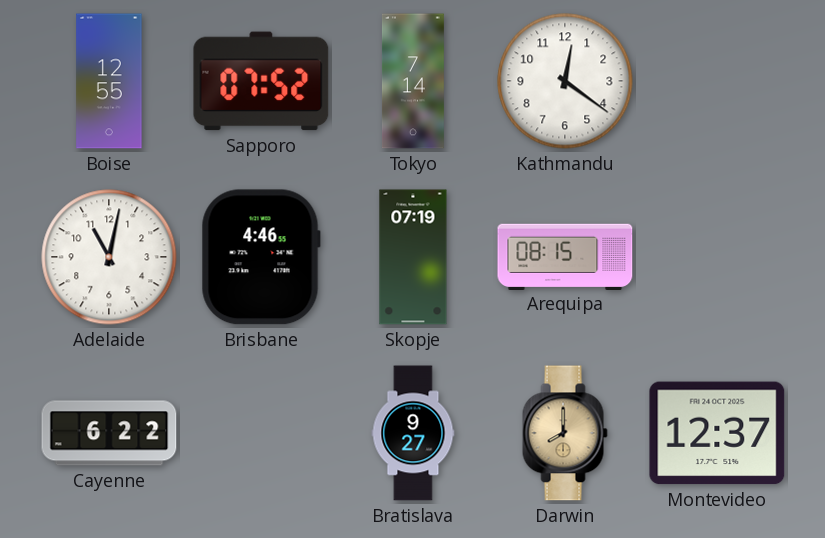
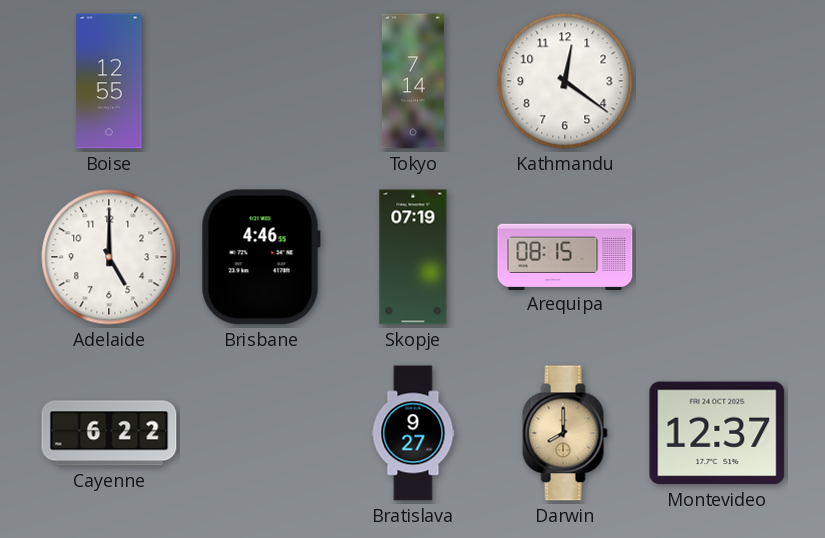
Sapporo: 07:52 -> none (261, 81)
Adelaide: 11:02 -> 5:00 (109, 257)
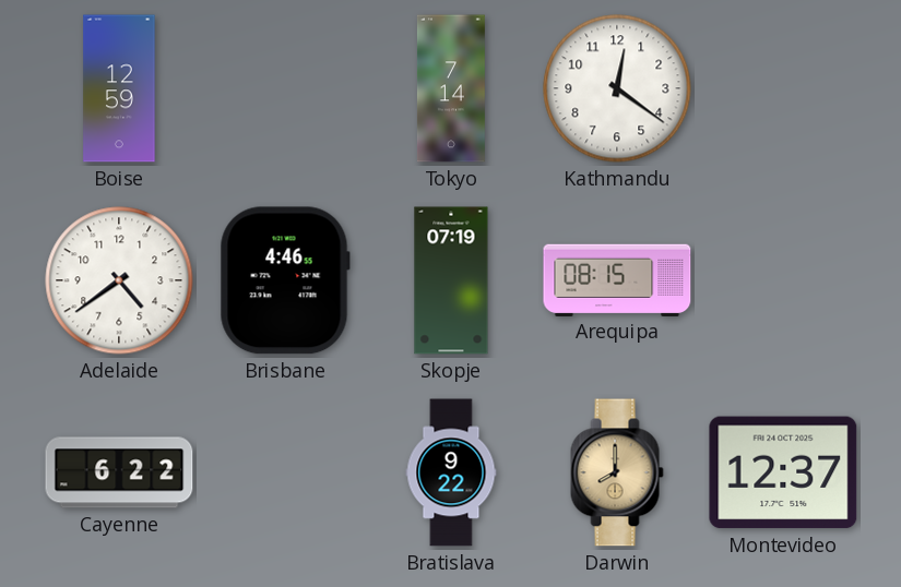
Boise: 12:55 -> 12:59 (119, 88)
Adelaide: 5:00 -> 4:39 (119, 280)
Bratislava: 9:27 -> 9:22 (451, 472)
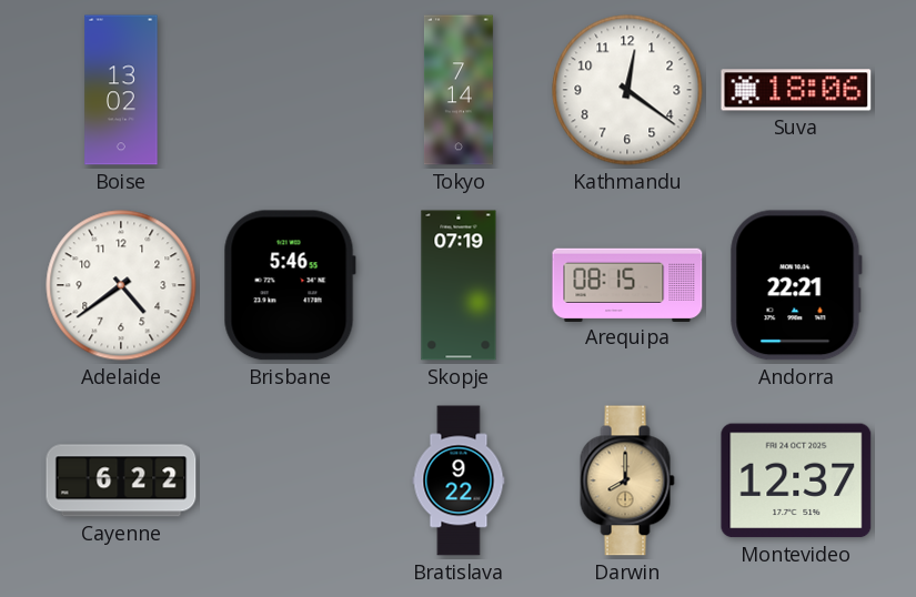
Boise: 12:59 -> 13:02 (121, 90)
Suva: none -> 18:06 (796, 90)
Brisbane: 4:46 -> 5:46 (290, 285)
Andorra: none -> 22:21 (796, 285)
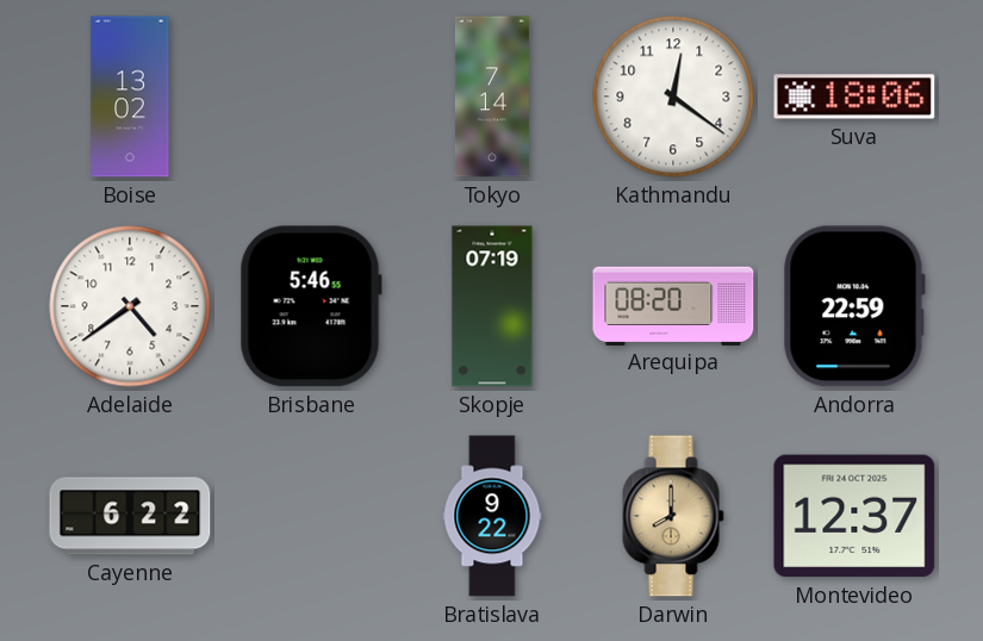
Arequipa: 08:15 -> 08:20 (673, 305)
Andorra: 22:21 -> 22:59 (854, 306)
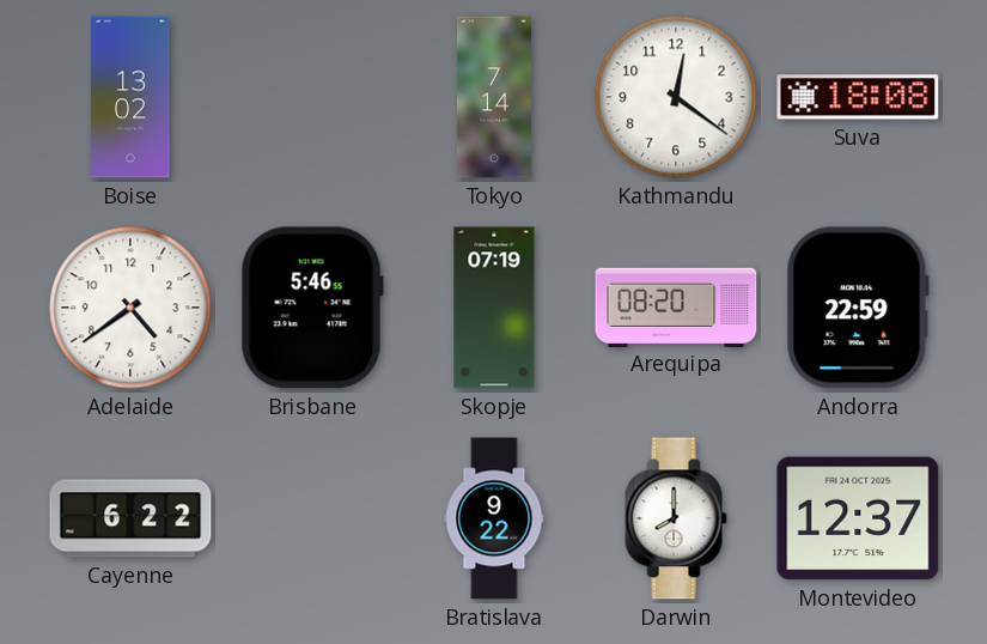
Suva: 18:06 -> 18:08 (858, 97)
Darwin dial: champagne -> white (676, 518)
